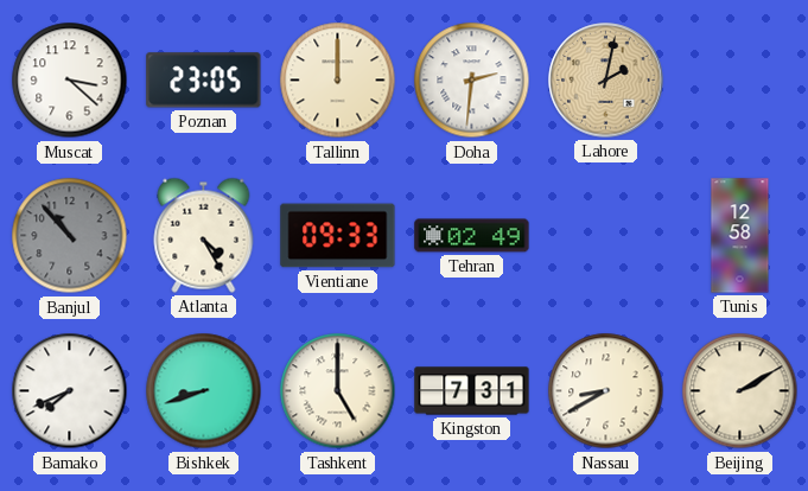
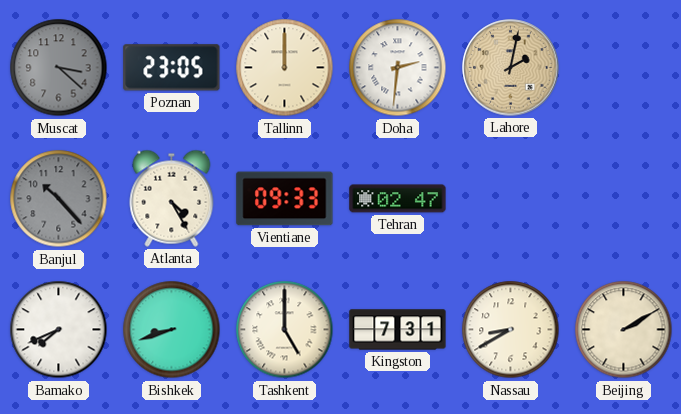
Muscat dial: white -> grey (59, 68)
Banjul: 10:53 -> 10:23 (59, 199)
Tehran: 02:49 -> 02:47 (398, 199)
Tunis: 12:58 -> none (740, 236)
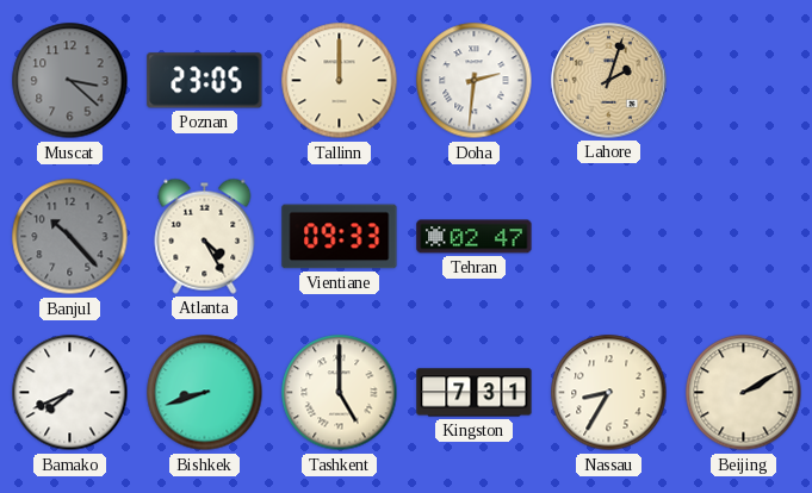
Lahore: 2:02 -> 2:03 (609, 81)
Nassau: 8:40 -> 8:35 (609, 393)
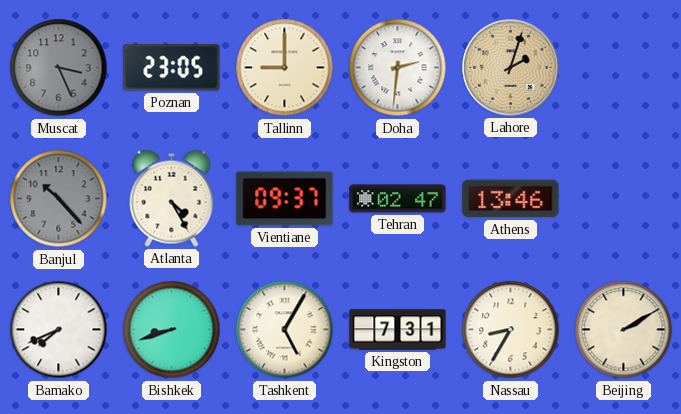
Muscat: 3:22 -> 3:26 (59, 68)
Tallinn: 12:00 -> 9:00 (285, 68)
Vientiane: 09:33 -> 09:37 (285, 199)
Athens: none -> 13:46 (511, 199)
Tashkent: 5:00 -> 5:05 (285, 330)
